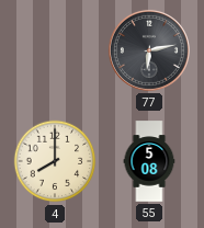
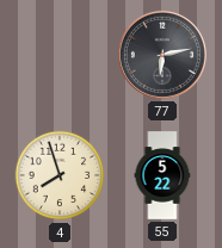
4: 8:00 -> 7:57 (60, 175)
55: 5:08 -> 5:22 (162, 175)
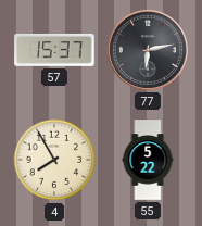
57: none -> 15:37 (54, 50)
4: 7:57 -> 7:55 (54, 160)
